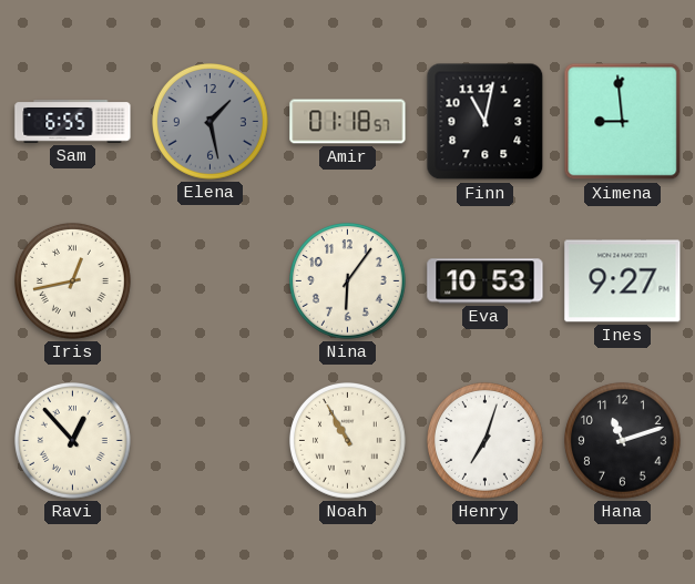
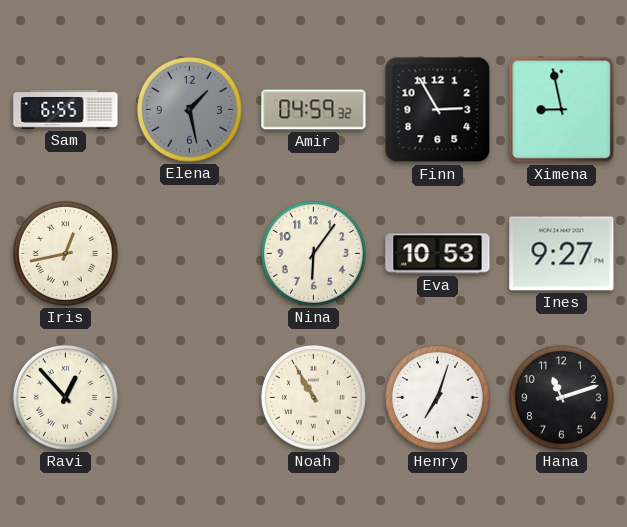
Amir: 01:18 -> 04:59 (314, 110)
Finn: 11:02 -> 2:55 (438, 110)
Ximena: 8:59 -> 8:58 (562, 110)
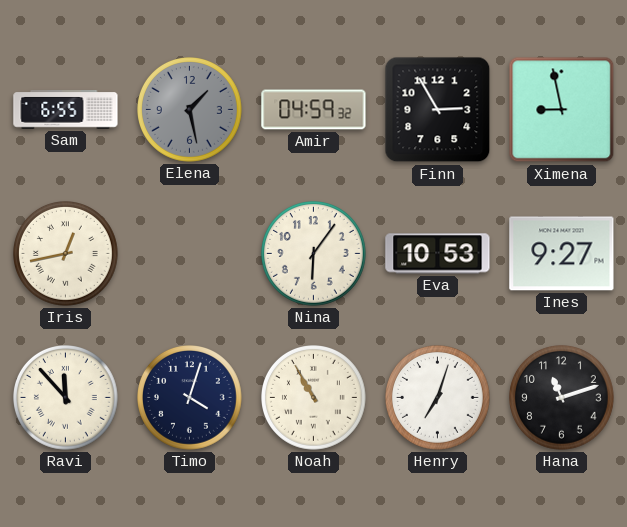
Ravi: 12:53 -> 11:53 (66, 398)
Timo: none -> 4:03 (190, 398)
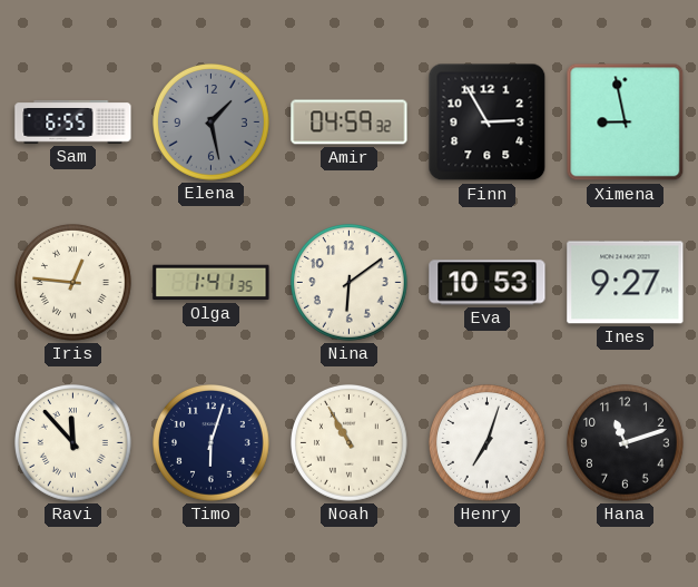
Iris: 12:43 -> 12:46 (73, 283)
Olga: none -> 1:41 (212, 283)
Nina: 6:06 -> 6:09 (350, 283)
Timo: 4:03 -> 6:03 (212, 443)
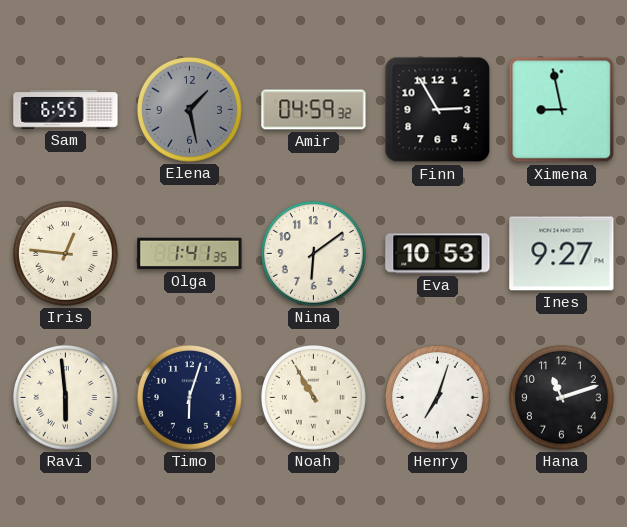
Ravi: 11:53 -> 5:59 (66, 398)
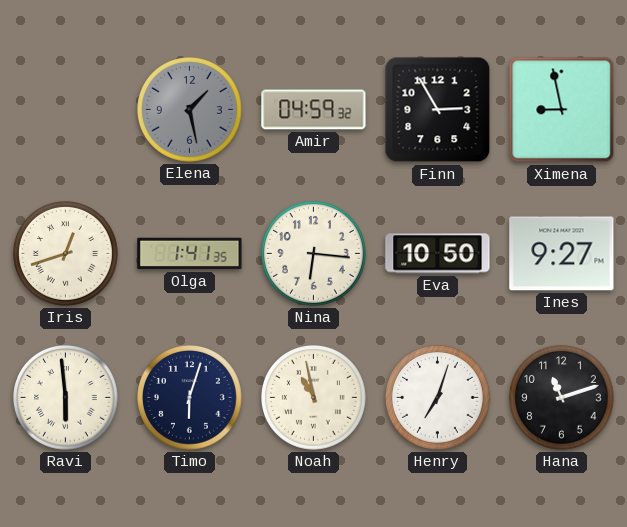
Sam: 6:55 -> none (66, 110)
Iris: 12:46 -> 12:42 (66, 254)
Nina: 6:09 -> 6:16 (314, 254)
Eva: 10:53 -> 10:50 (438, 254)
Noah: 10:55 -> 10:58 (314, 398)
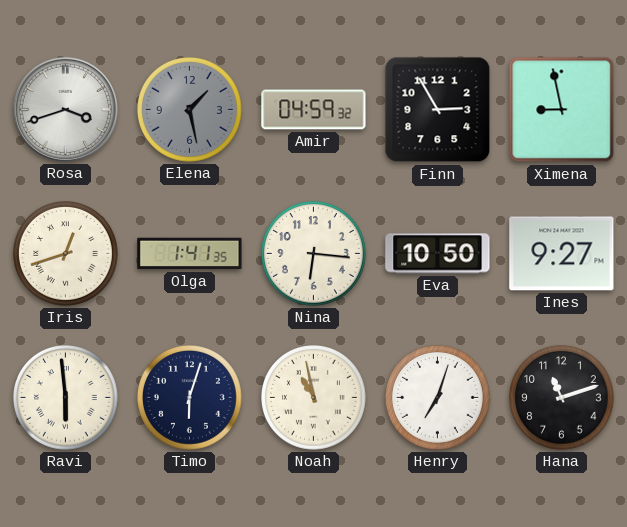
Rosa: none -> 3:42 (65, 109)
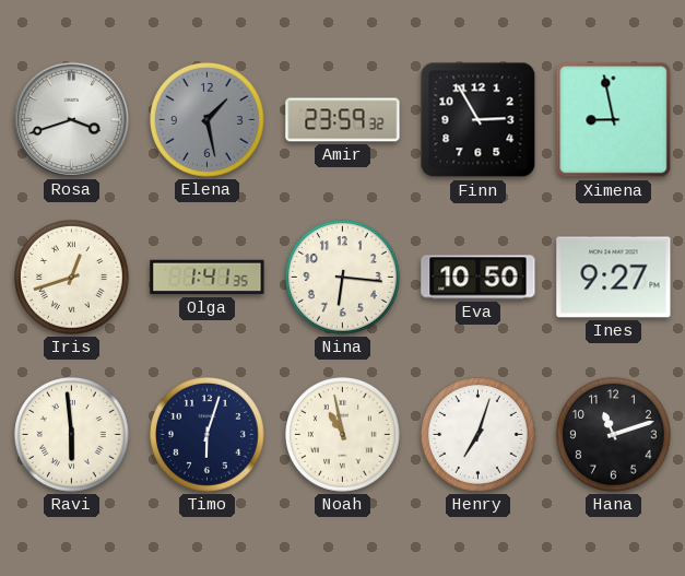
Amir: 04:59 -> 23:59 (343, 120)
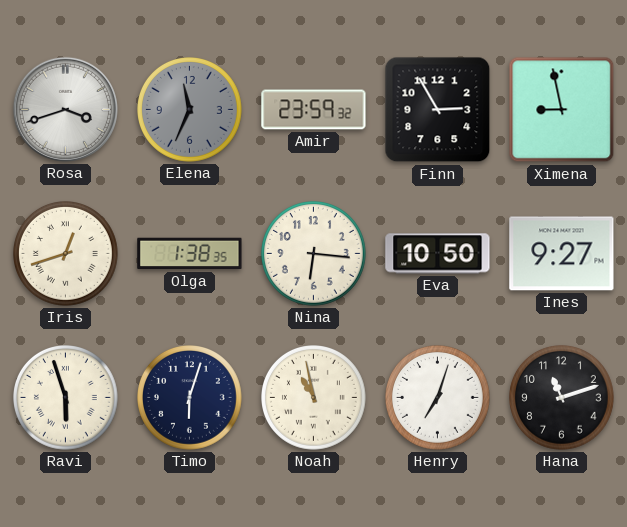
Elena: 1:28 -> 11:34 (190, 110)
Olga: 1:41 -> 1:38 (190, 254)
Ravi: 5:59 -> 5:57 (66, 398)
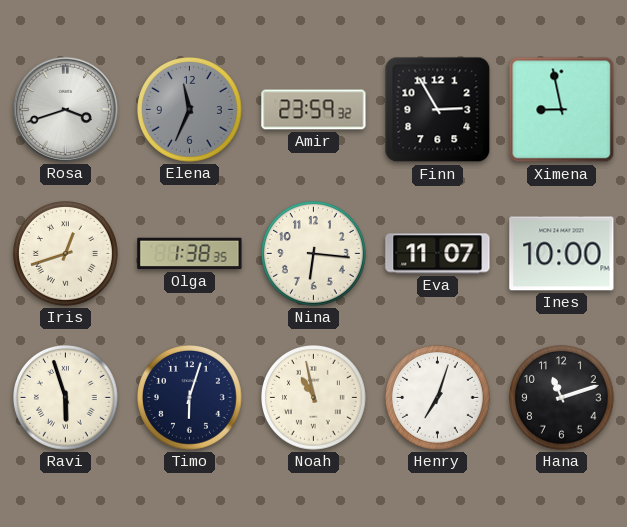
Eva: 10:50 -> 11:07 (438, 254)
Ines: 9:27 -> 10:00 (562, 254)
